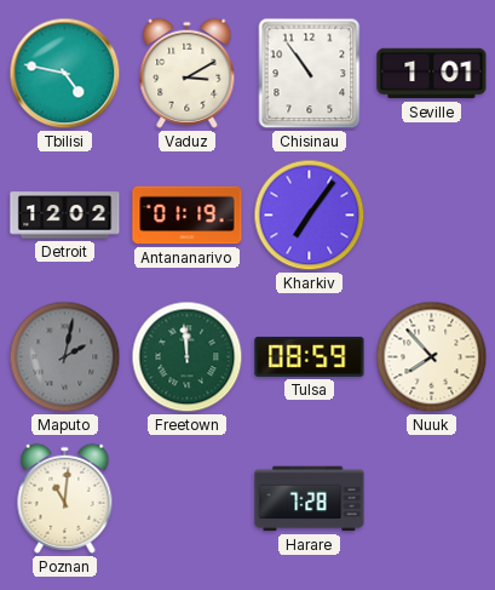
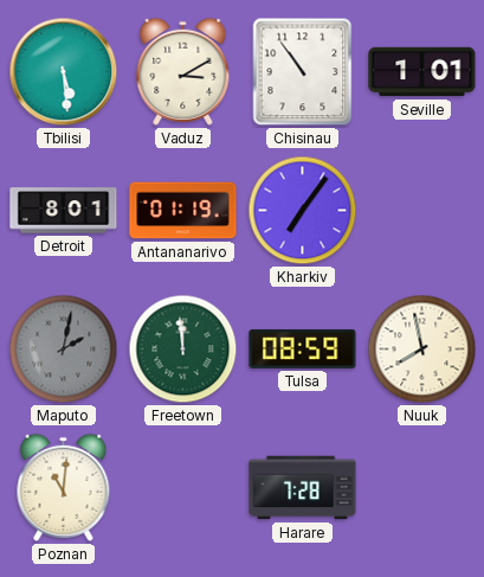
Tbilisi: 4:47 -> 5:29 (64, 72)
Detroit: 12:02 -> 8:01 (64, 211)
Nuuk: 7:53 -> 7:58 (422, 350)
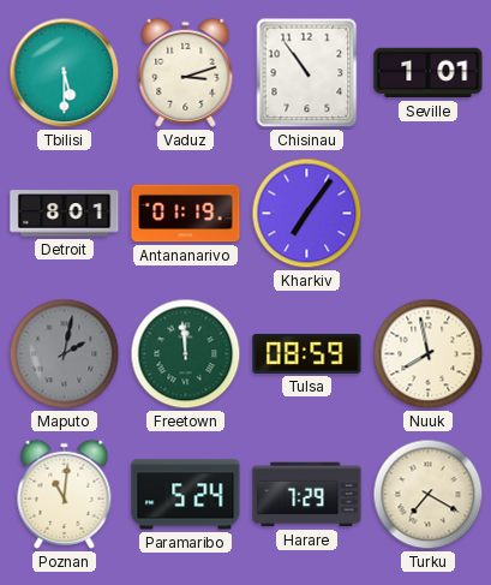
Tbilisi: 5:29 -> 5:30 (65, 73)
Vaduz: 3:10 -> 3:12 (186, 72)
Paramaribo: none -> 5:24 (186, 495)
Harare: 7:28 -> 7:29 (307, 495)
Turku: none -> 7:20 (429, 495)
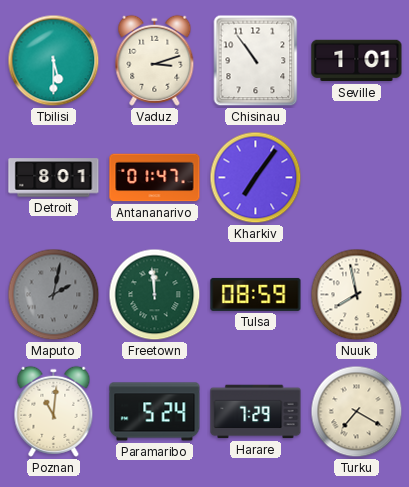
Antananarivo: 01:19 -> 01:47 (155, 178)
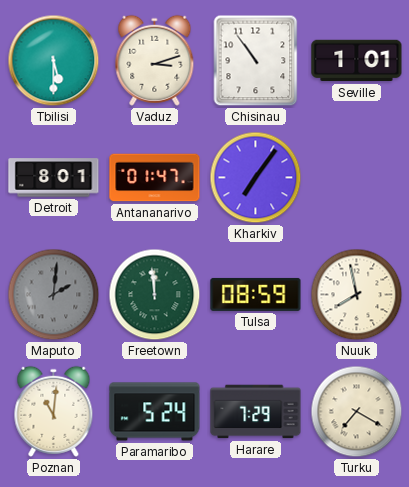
Maputo: 2:02 -> 2:01 (54, 295)
